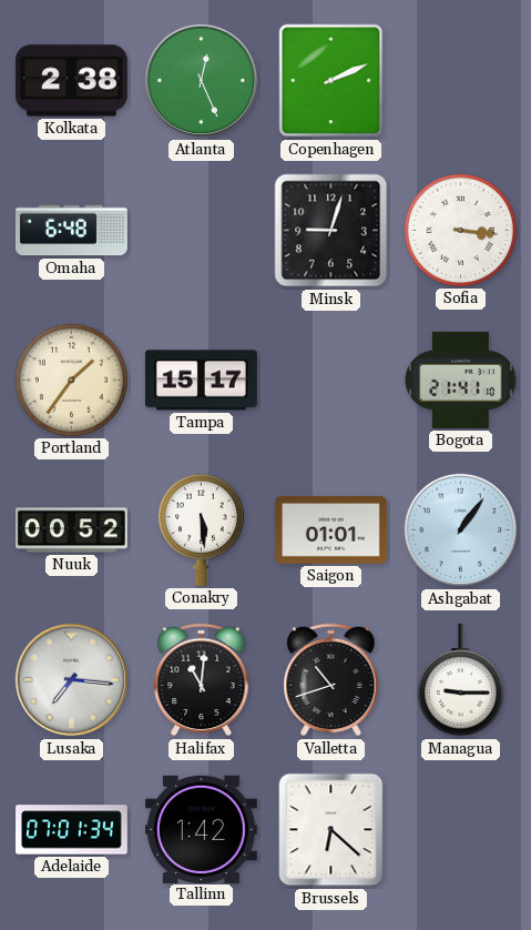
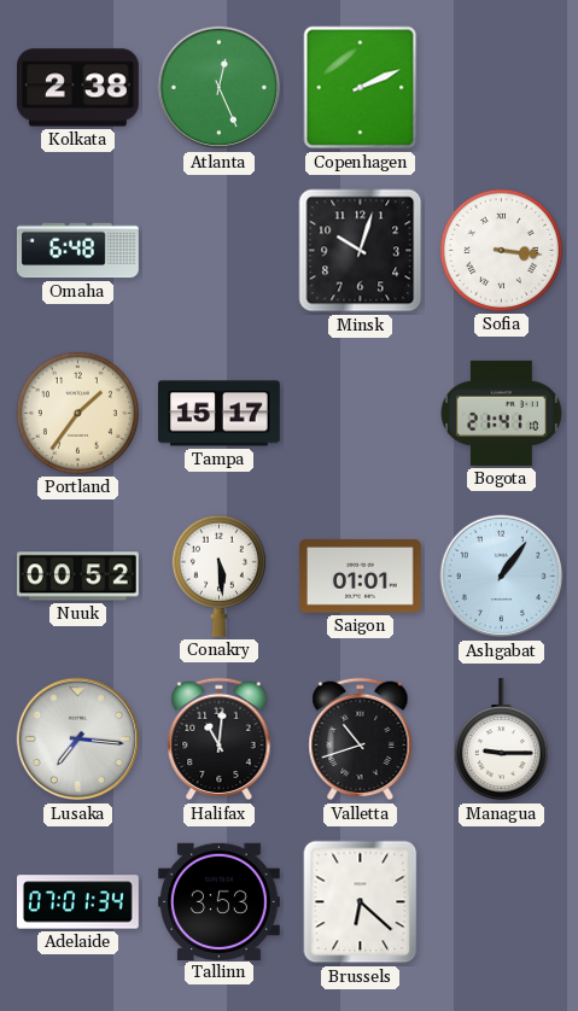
Minsk: 9:03 -> 10:03 (361, 251)
Tallinn: 1:42 -> 3:53 (218, 901)
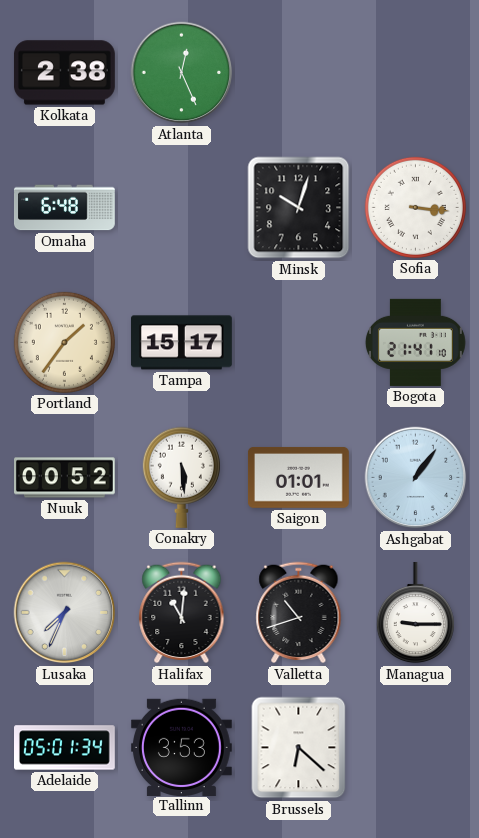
Copenhagen: 2:11 -> none (361, 88)
Lusaka: 7:16 -> 7:34 (65, 613)
Adelaide: 07:01 -> 05:01 (65, 748)
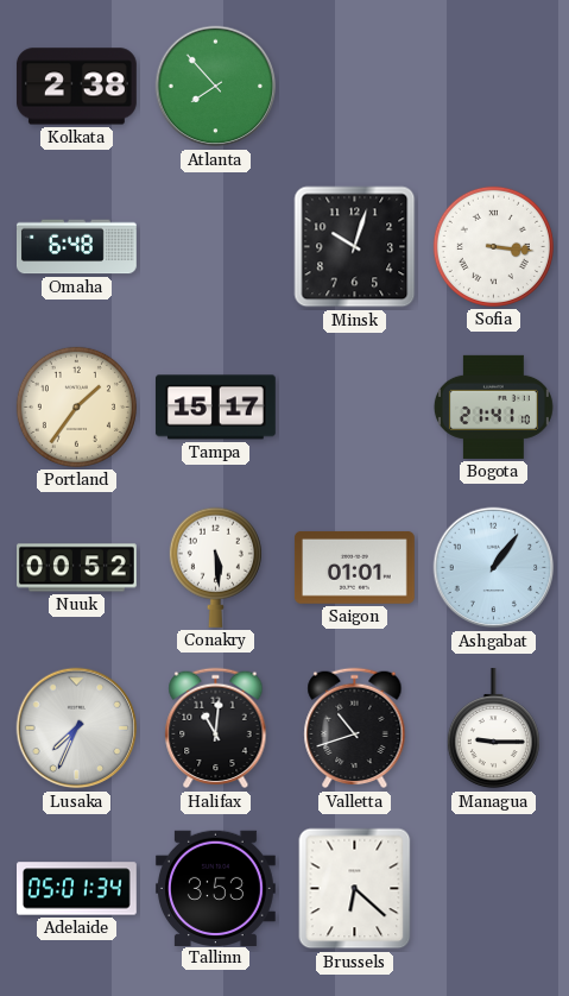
Atlanta: 12:26 -> 7:53 (216, 87)
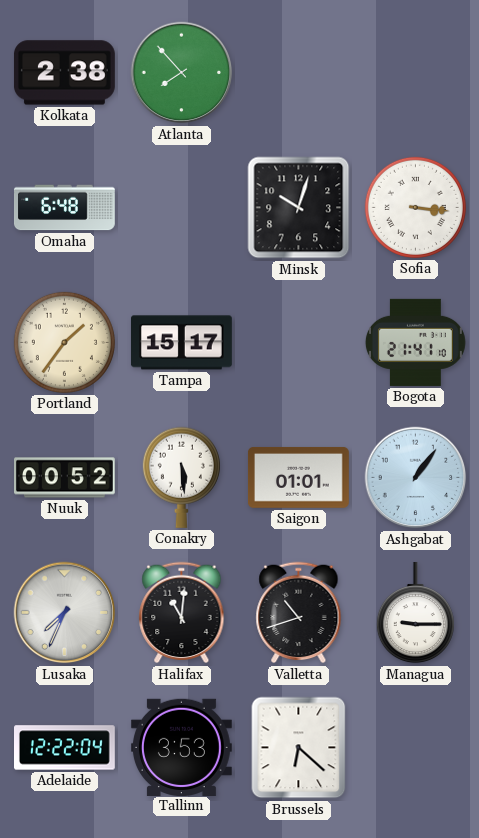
Adelaide: 05:01 -> 12:22 (65, 748)
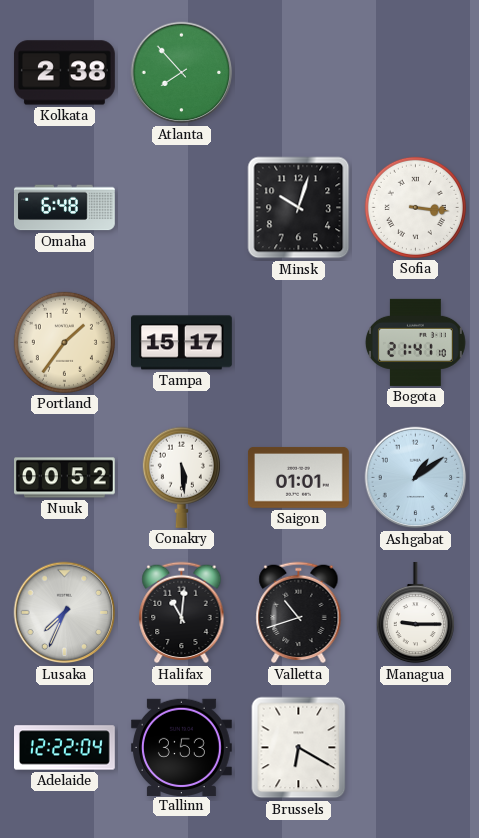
Ashgabat: 1:06 -> 1:09 (416, 478)
Brussels: 6:22 -> 6:20 (299, 748)
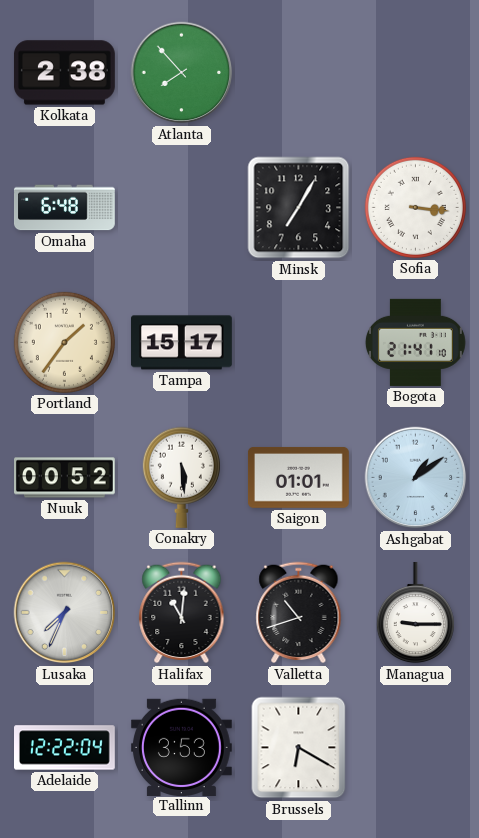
Minsk: 10:03 -> 7:05 (299, 208)
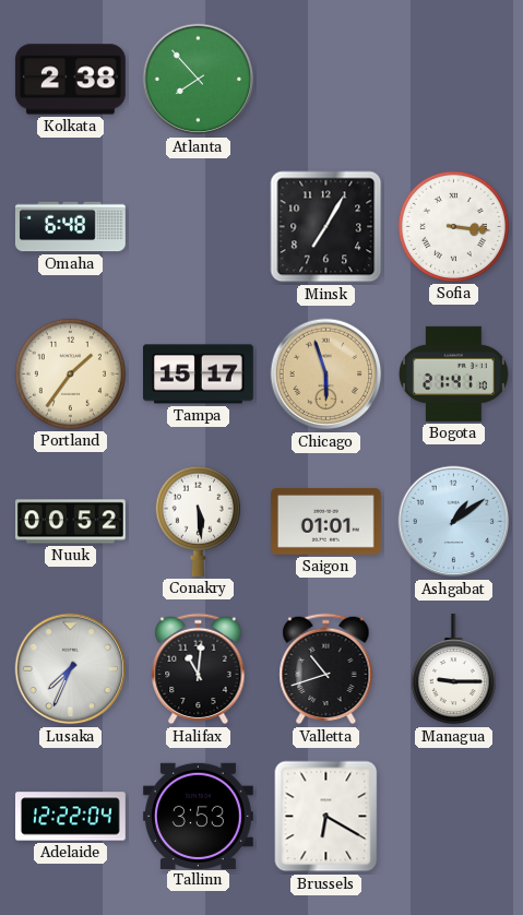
Chicago: none -> 5:57 (326, 375)
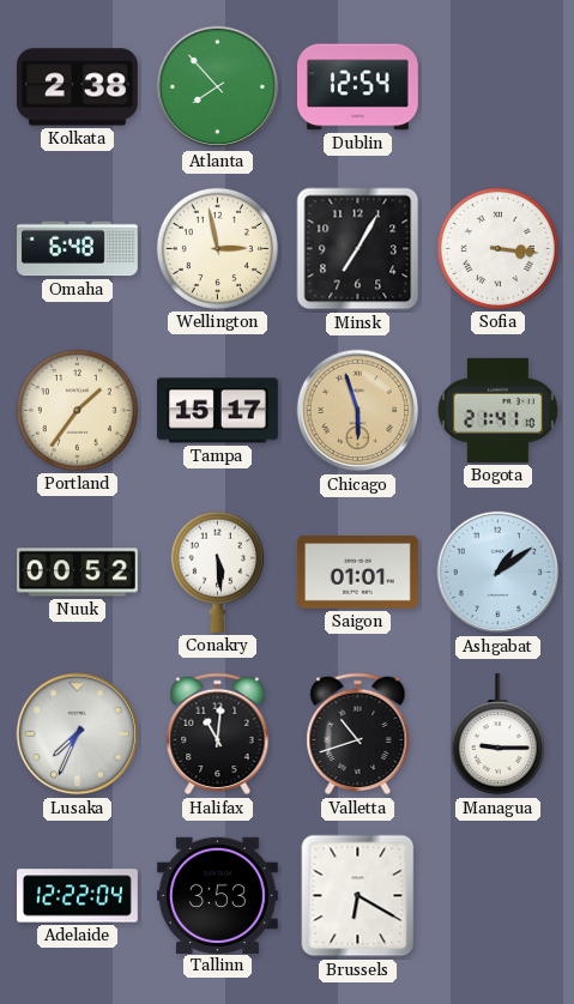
Dublin: none -> 12:54 (357, 87)
Wellington: none -> 2:58 (217, 248)
